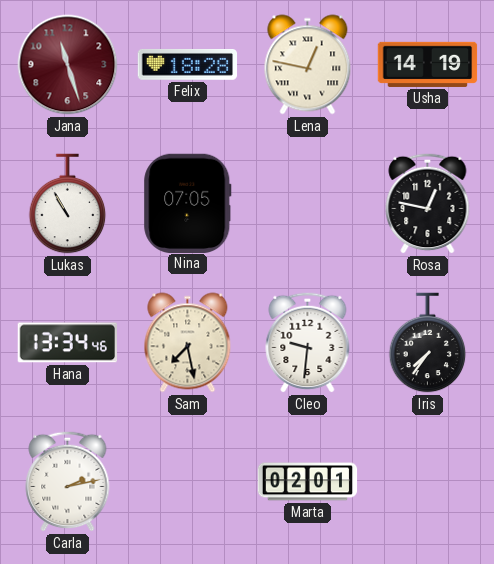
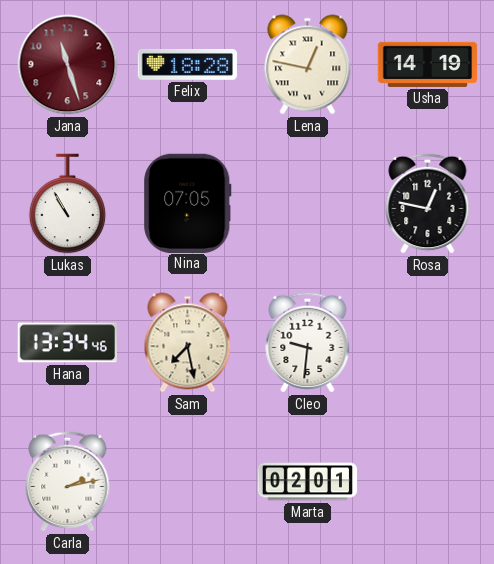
Iris: 7:36 -> none (428, 343)
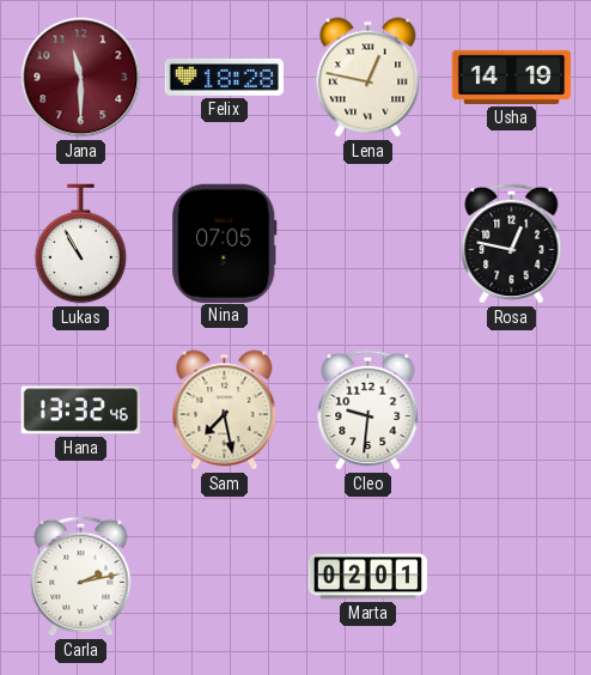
Jana: 11:27 -> 11:30 (81, 78)
Hana: 13:34 -> 13:32 (80, 411)
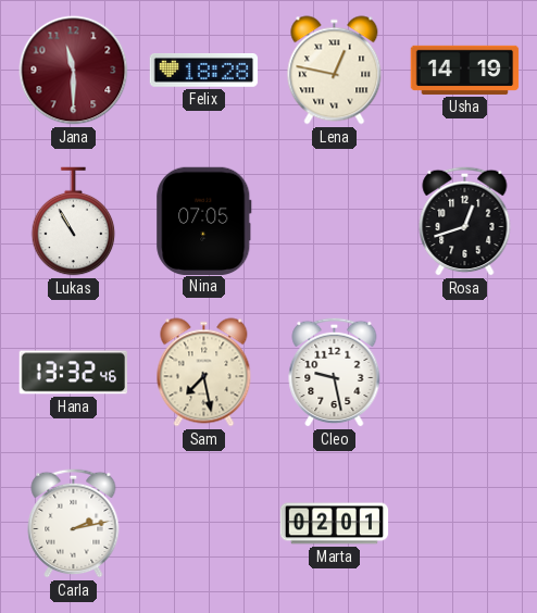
Rosa: 12:47 -> 12:42 (465, 221)
Cleo: 9:31 -> 9:28 (335, 372)
